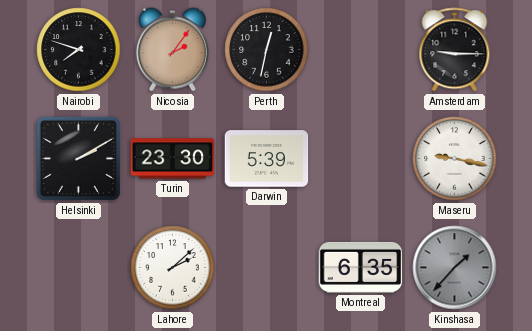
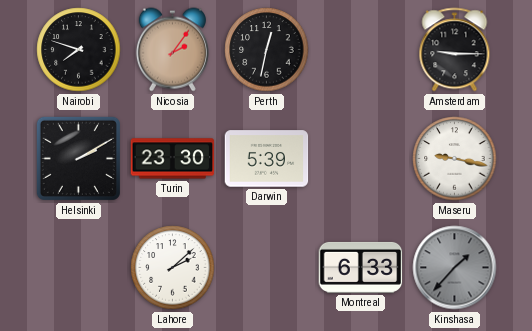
Montreal: 6:35 -> 6:33 (361, 267)
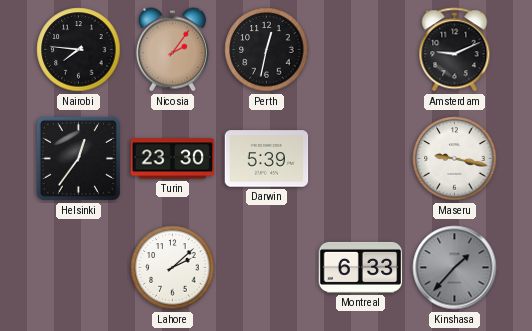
Nairobi: 7:48 -> 7:46 (79, 50)
Amsterdam: 9:15 -> 9:11 (455, 50)
Helsinki: 2:10 -> 12:36 (78, 158)
